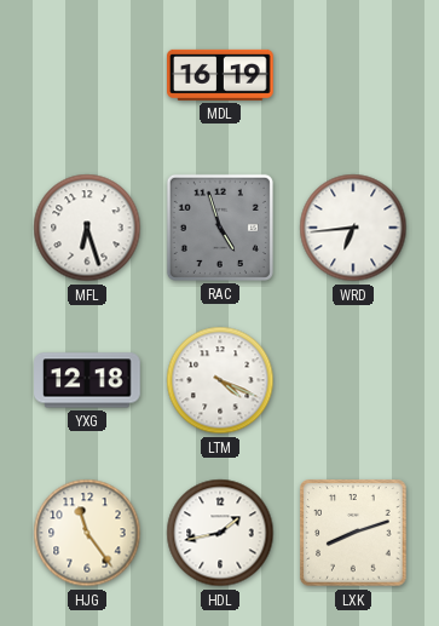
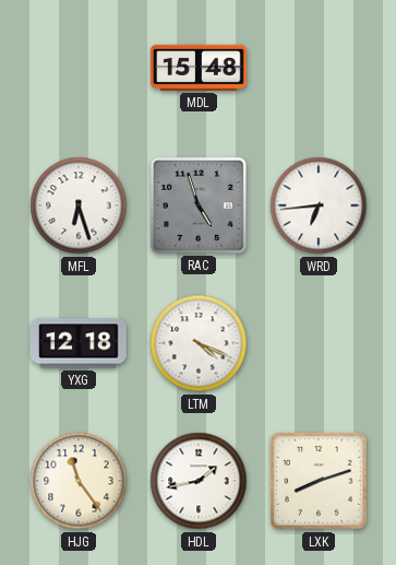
MDL: 16:19 -> 15:48 (199, 68)
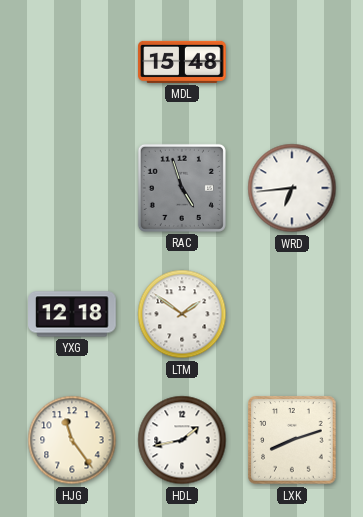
MFL: 6:27 -> none (79, 205)
LTM: 4:19 -> 1:51 (182, 314)
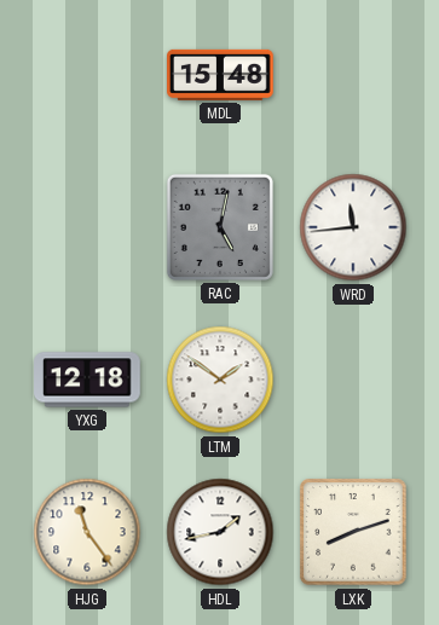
RAC: 4:57 -> 5:02 (220, 227)
WRD: 6:44 -> 11:44 (353, 227)
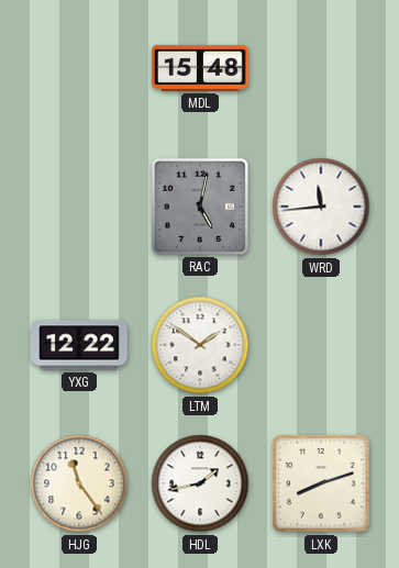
YXG: 12:18 -> 12:22 (79, 345)
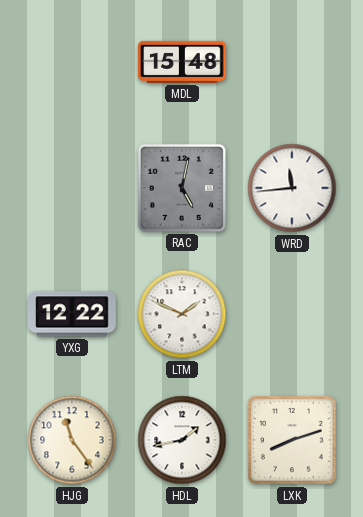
LTM: 1:51 -> 1:49 (182, 314)
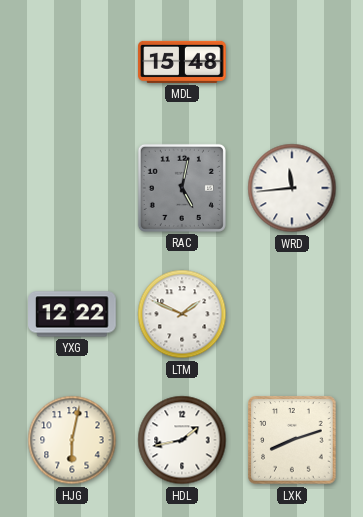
HJG: 11:24 -> 6:02 (72, 440)
